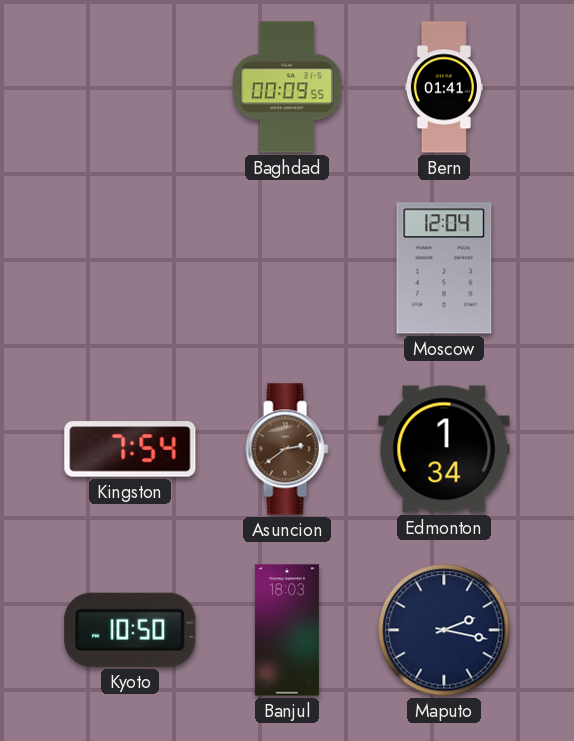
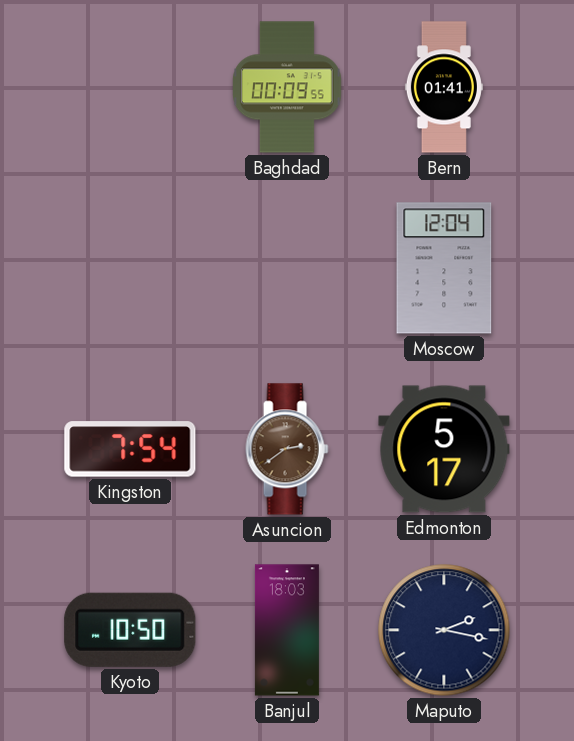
Edmonton: 1:34 -> 5:17 (444, 449)
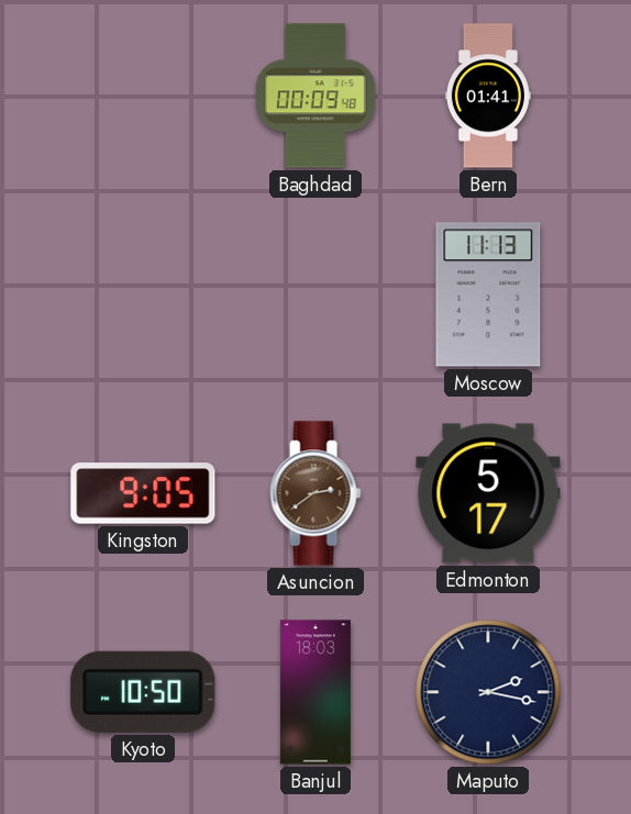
Baghdad: 00:09:55 -> 00:09:48 (317, 96)
Moscow: 12:04 -> 11:13 (488, 294)
Kingston: 7:54 -> 9:05 (143, 493)
